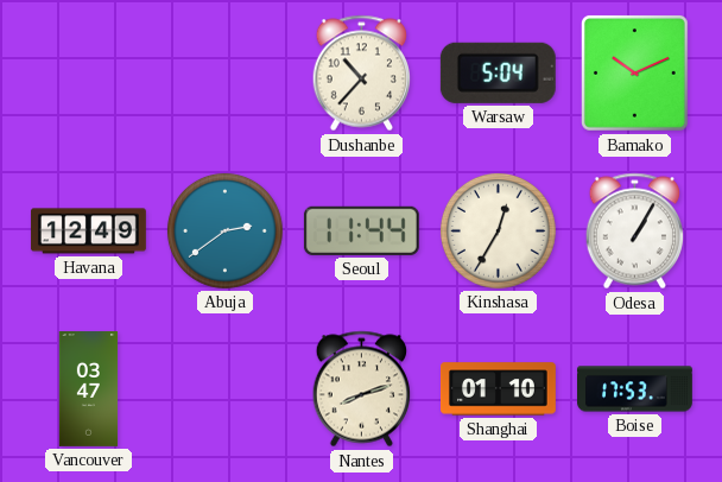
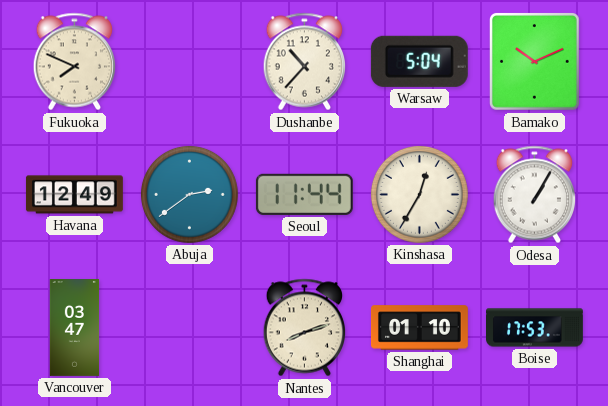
Fukuoka: none -> 7:49 (74, 62)
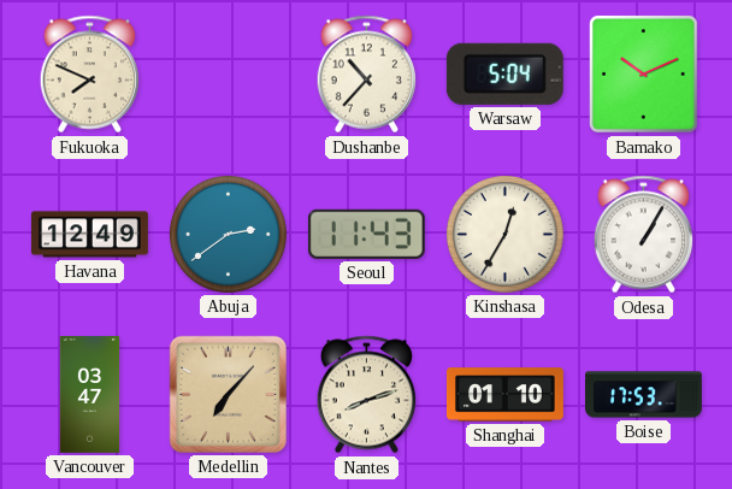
Seoul: 11:44 -> 11:43 (366, 234)
Medellin: none -> 7:07 (228, 394)
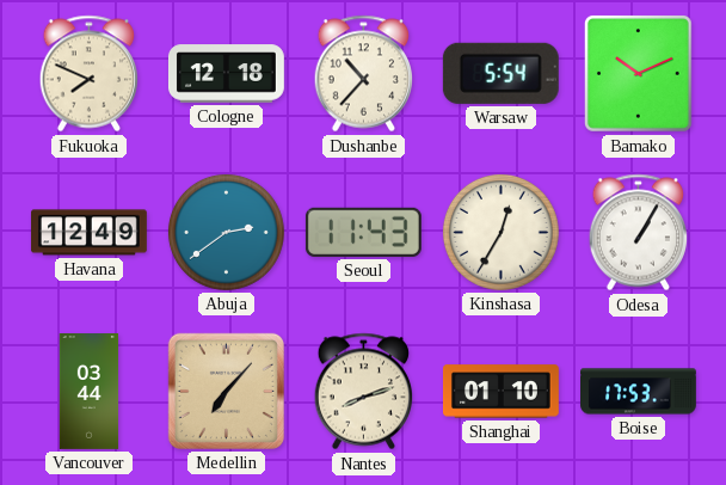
Cologne: none -> 12:18 (226, 74)
Warsaw: 5:04 -> 5:54 (500, 73)
Vancouver: 03:47 -> 03:44 (90, 392)
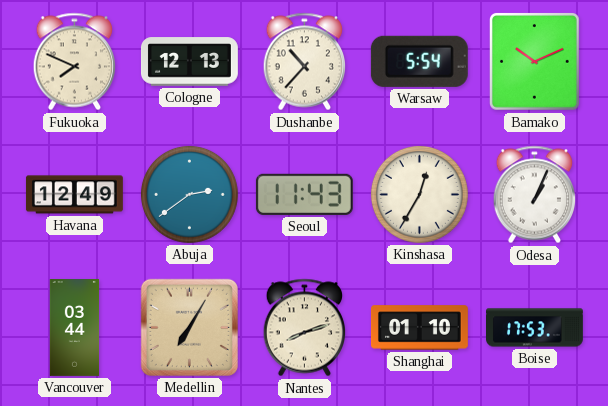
Cologne: 12:18 -> 12:13 (189, 62)
Odesa: 1:05 -> 1:04 (534, 195)
Medellin: 7:07 -> 7:05 (189, 327)
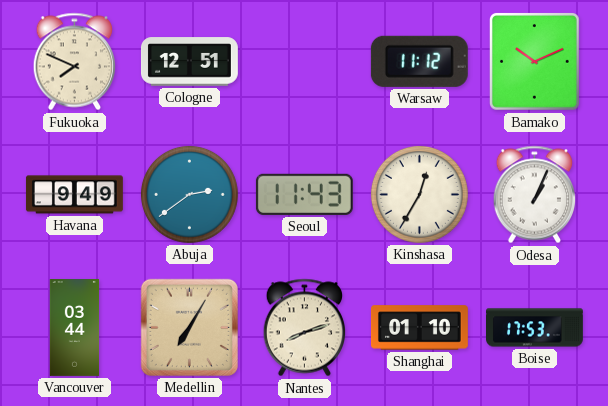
Cologne: 12:13 -> 12:51 (189, 62)
Dushanbe: 10:37 -> none (304, 62)
Warsaw: 5:54 -> 11:12 (419, 61)
Havana: 12:49 -> 9:49 (74, 195)
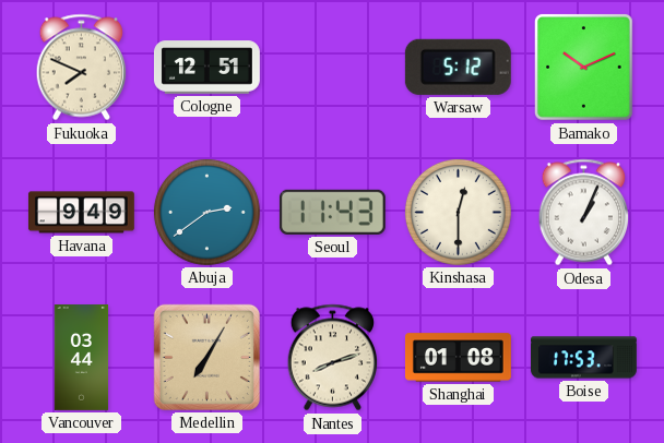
Warsaw: 11:12 -> 5:12 (458, 67)
Kinshasa: 12:35 -> 12:30 (458, 212)
Shanghai: 01:10 -> 01:08 (459, 358)
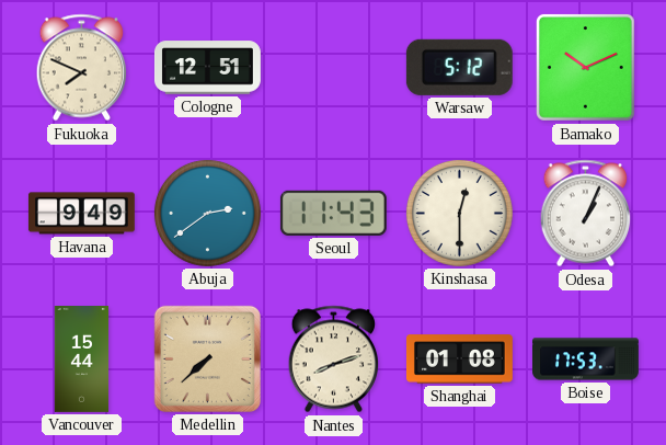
Vancouver: 03:44 -> 15:44 (82, 360)
Medellin: 7:05 -> 7:38 (207, 358)
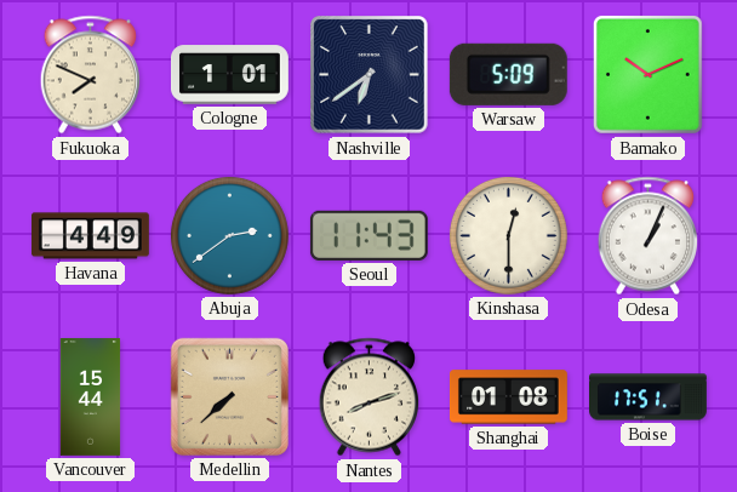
Cologne: 12:51 -> 1:01 (229, 75)
Nashville: none -> 6:39 (370, 75)
Warsaw: 5:12 -> 5:09 (508, 74)
Havana: 9:49 -> 4:49 (90, 236)
Boise: 17:53 -> 17:51 (649, 397)
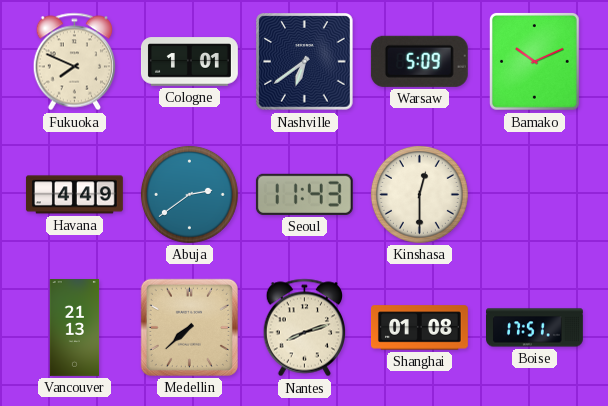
Odesa: 1:04 -> none (647, 236)
Vancouver: 15:44 -> 21:13 (75, 328)
